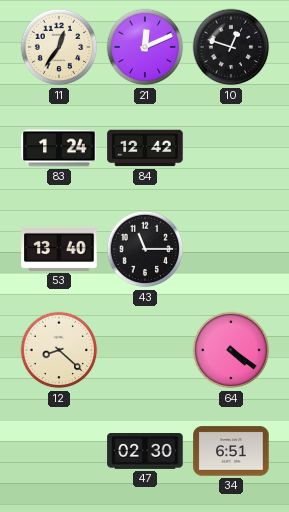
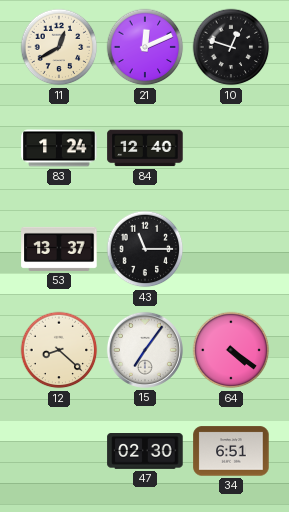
11: 12:36 -> 12:40 (59, 47)
84: 12:42 -> 12:40 (145, 148)
53: 13:40 -> 13:37 (59, 249)
15: none -> 7:06 (145, 350)
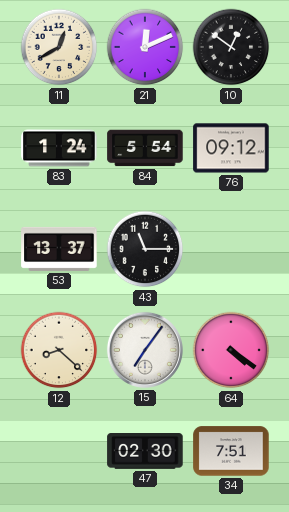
10: 12:48 -> 12:51 (231, 47)
84: 12:40 -> 5:54 (145, 148)
76: none -> 09:12 (231, 148)
34: 6:51 -> 7:51 (231, 451)
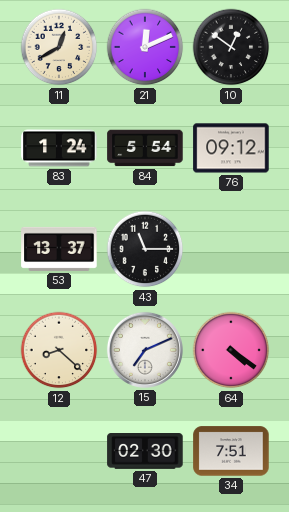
15: 7:06 -> 7:11 (145, 350)
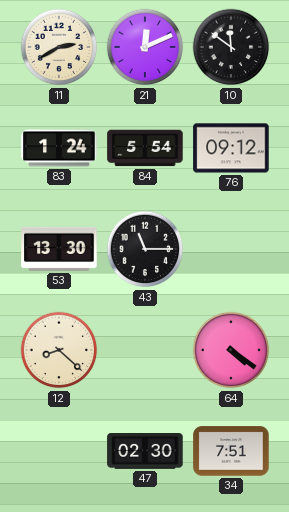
11: 12:40 -> 2:40 (59, 47)
10: 12:51 -> 11:51 (231, 47)
53: 13:37 -> 13:30 (59, 249)
15: 7:11 -> none (145, 350)
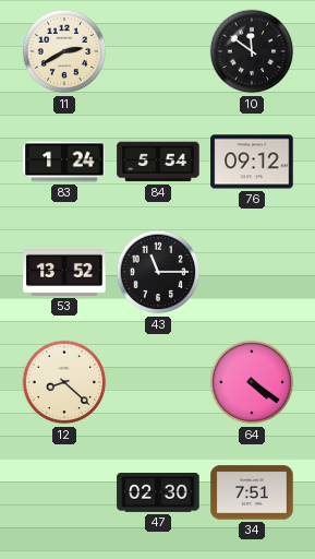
21: 12:11 -> none (145, 47)
53: 13:30 -> 13:52 (64, 272)
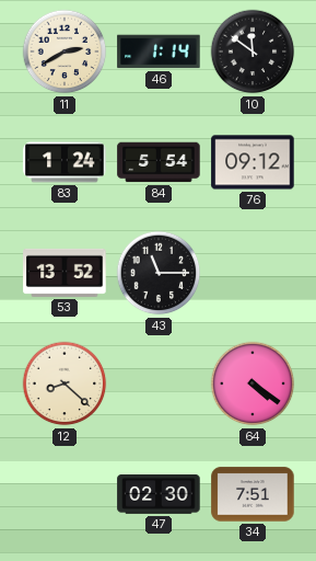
46: none -> 1:14 (159, 51)
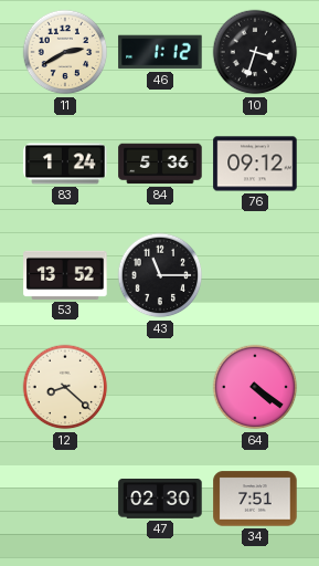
46: 1:14 -> 1:12 (160, 52)
10: 11:51 -> 3:33 (255, 52)
84: 5:54 -> 5:36 (160, 164)
